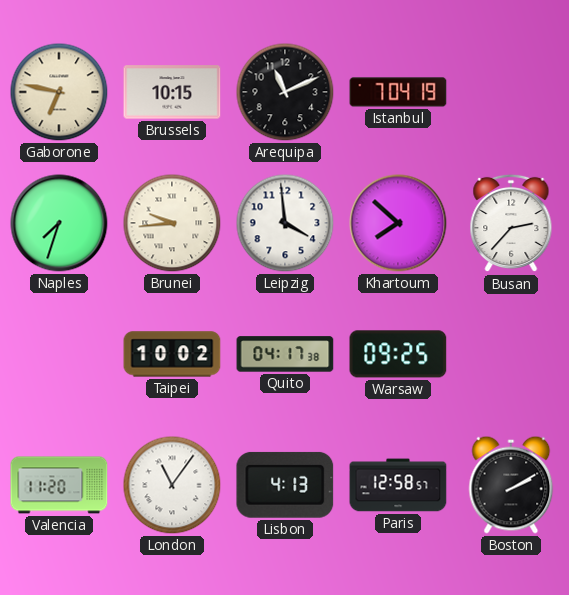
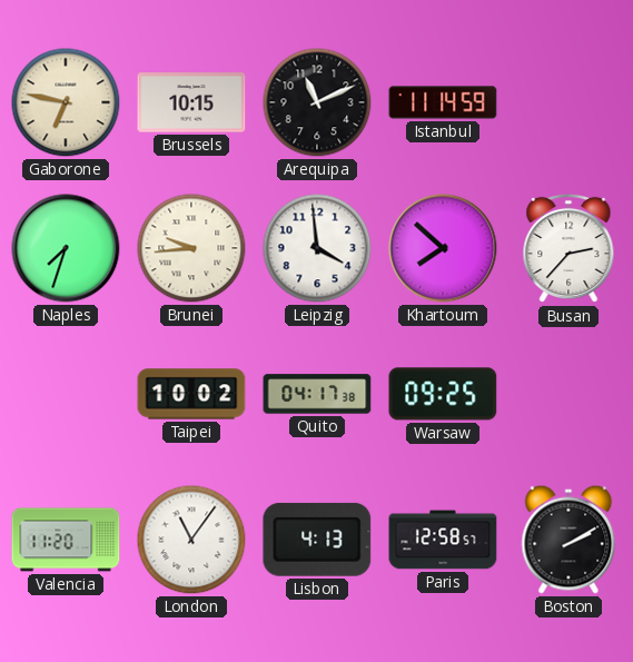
Istanbul: 7:04 -> 11:14 (443, 102)
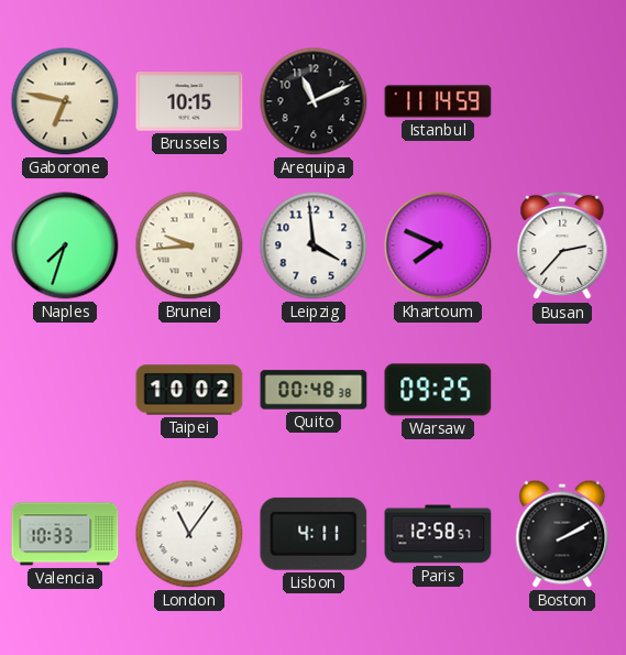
Khartoum: 7:52 -> 7:49 (438, 245)
Quito: 04:17 -> 00:48 (314, 390)
Valencia: 11:20 -> 10:33 (65, 534)
Lisbon: 4:13 -> 4:11 (314, 534)
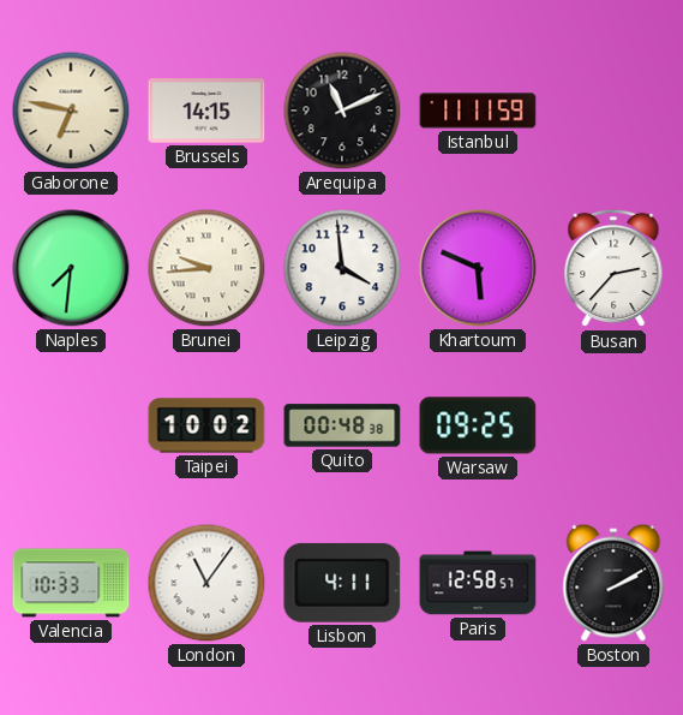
Brussels: 10:15 -> 14:15 (206, 111)
Istanbul: 11:14 -> 11:11 (478, 111)
Naples: 7:33 -> 7:31 (71, 268)
Khartoum: 7:49 -> 5:49 (478, 268)
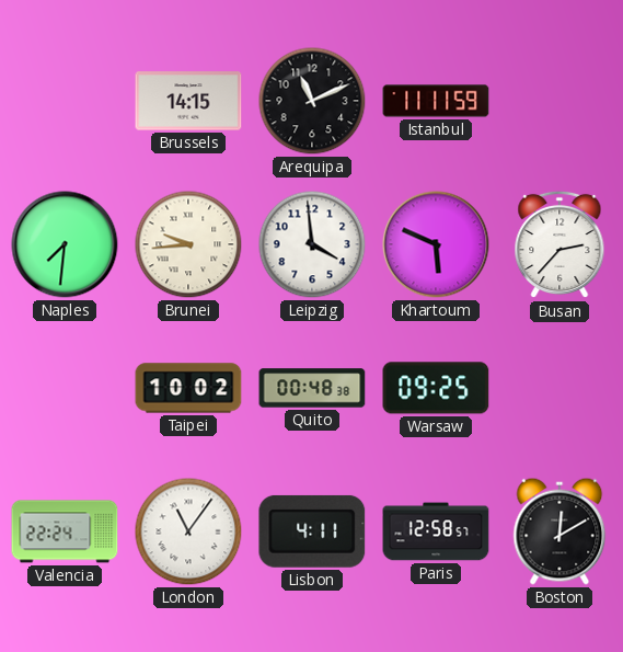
Gaborone: 6:47 -> none (71, 111)
Valencia: 10:33 -> 22:24 (65, 531)
Boston: 2:10 -> 12:10 (559, 531)
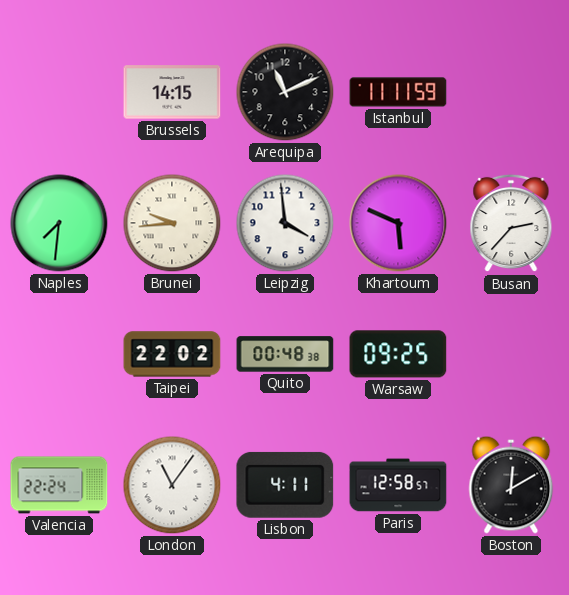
Taipei: 10:02 -> 22:02 (172, 354)
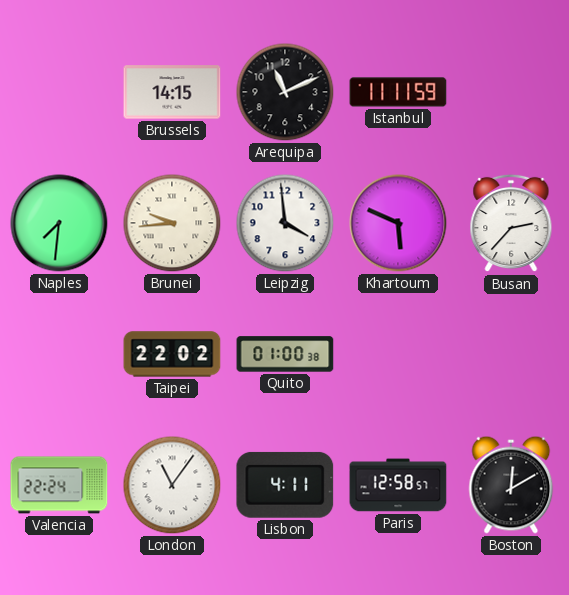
Quito: 00:48 -> 01:00 (285, 354)
Warsaw: 09:25 -> none (398, 354)
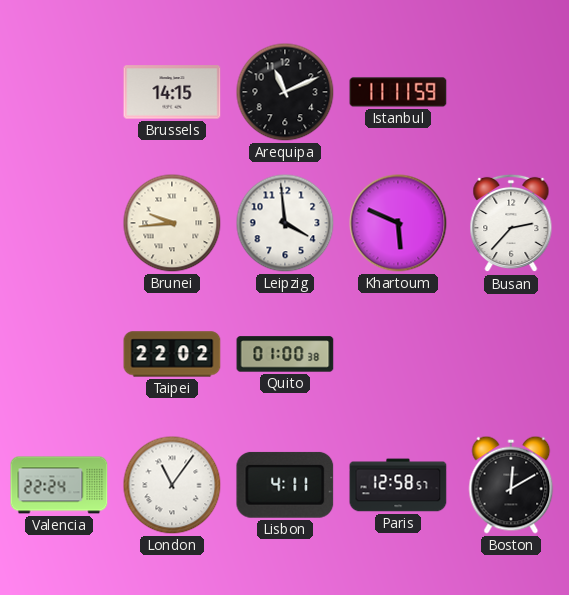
Naples: 7:31 -> none (59, 223)
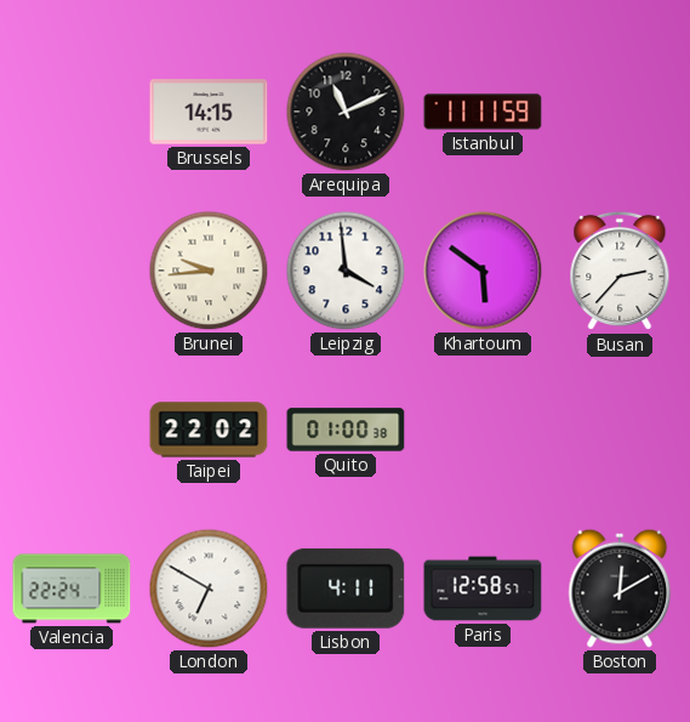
Khartoum: 5:49 -> 5:51 (483, 271)
London: 11:06 -> 6:50 (209, 589)
